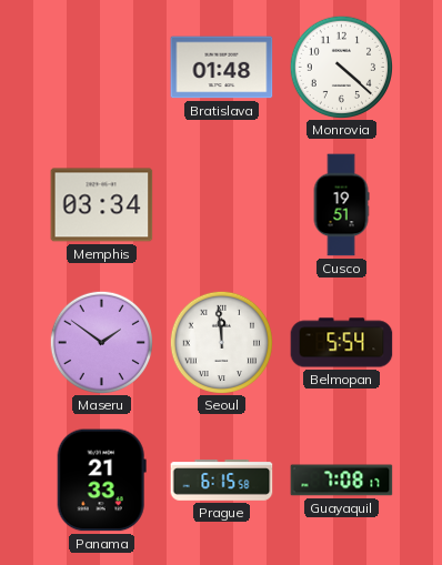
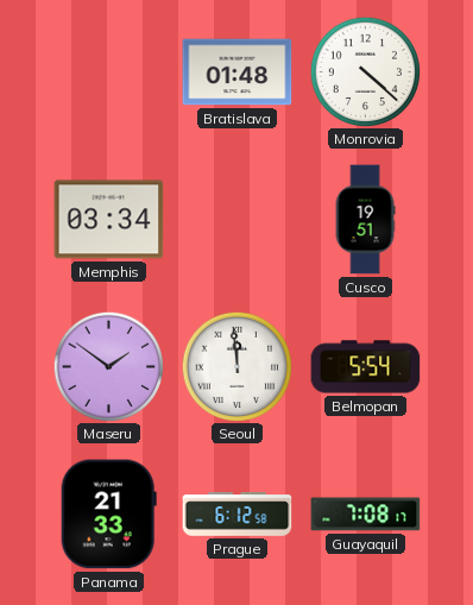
Prague: 6:15 -> 6:12 (238, 515)
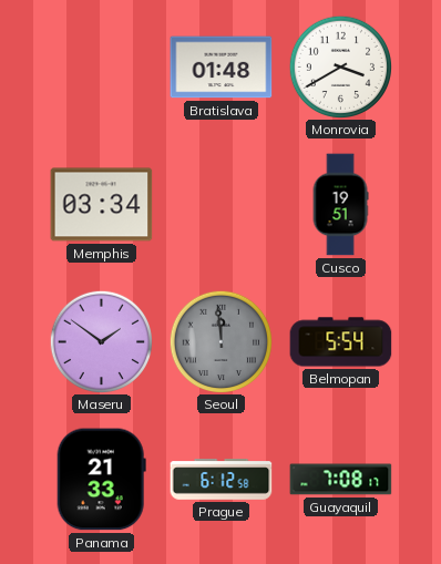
Monrovia: 4:22 -> 3:40 (340, 66)
Seoul dial: white -> grey (221, 341)
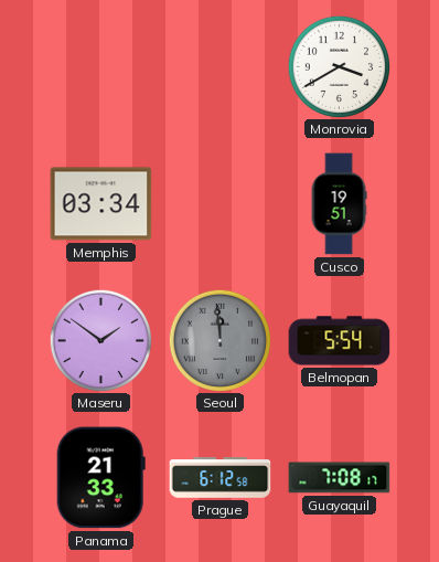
Bratislava: 01:48 -> none (222, 68)
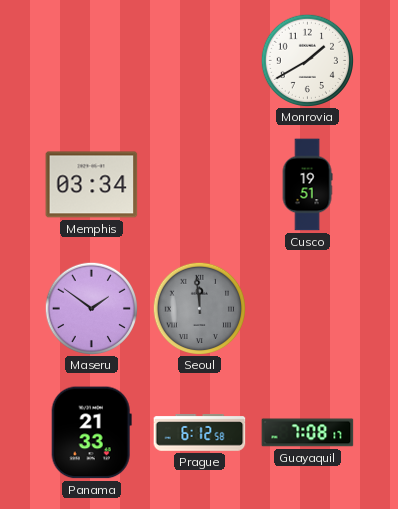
Monrovia: 3:40 -> 1:40 (307, 60)
Belmopan: 5:54 -> none (340, 341)
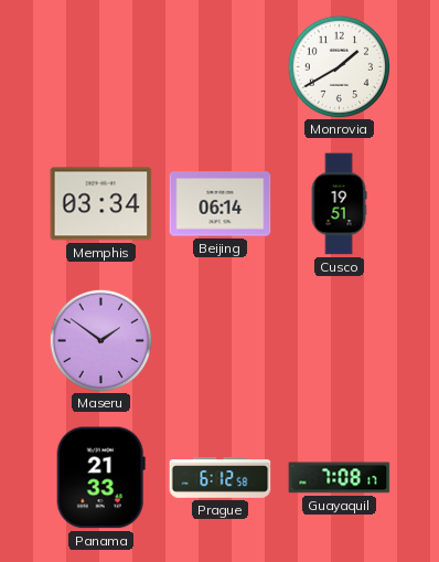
Beijing: none -> 06:14 (221, 204)
Seoul: 11:59 -> none (199, 308)
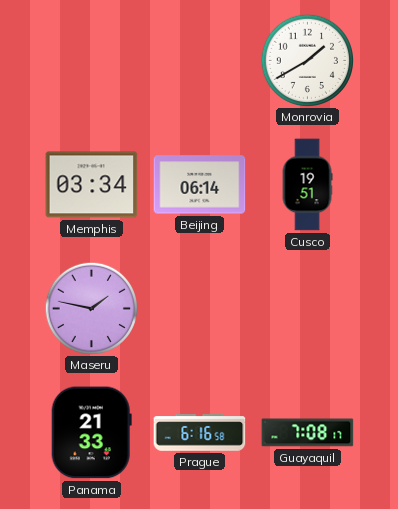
Maseru: 1:51 -> 1:47 (91, 308)
Prague: 6:12 -> 6:16 (200, 433)
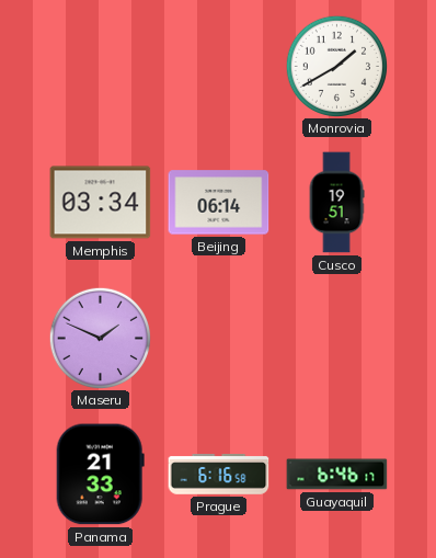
Maseru: 1:47 -> 1:49 (100, 338)
Guayaquil: 7:08 -> 6:46 (337, 475)
